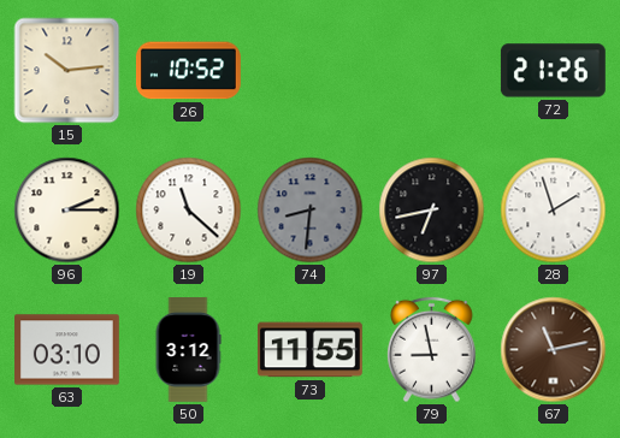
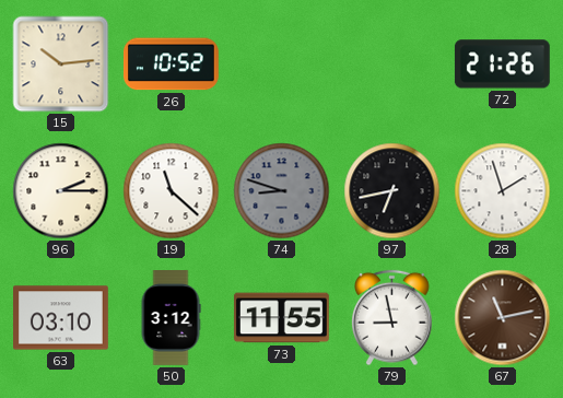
74: 8:31 -> 8:48 (282, 191)
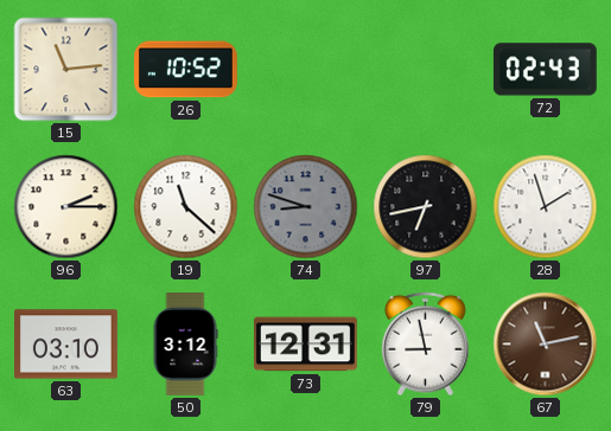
15: 10:14 -> 11:14 (66, 70)
72: 21:26 -> 02:43 (545, 70)
73: 11:55 -> 12:31 (305, 345)
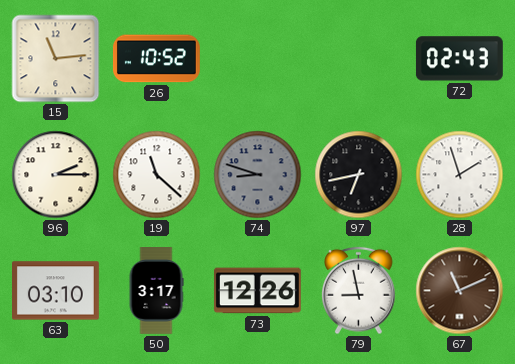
50: 3:12 -> 3:17 (156, 291)
73: 12:31 -> 12:26 (257, 291)
67: 11:13 -> 11:11 (460, 291)
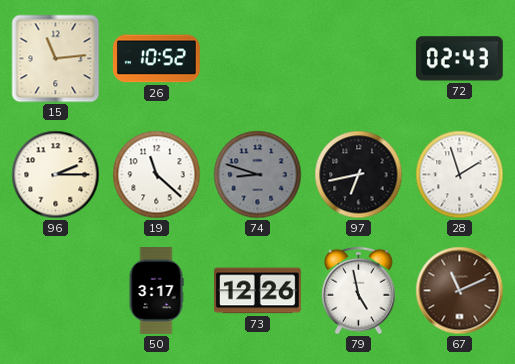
63: 03:10 -> none (56, 291)
79: 8:58 -> 4:58 (359, 291)
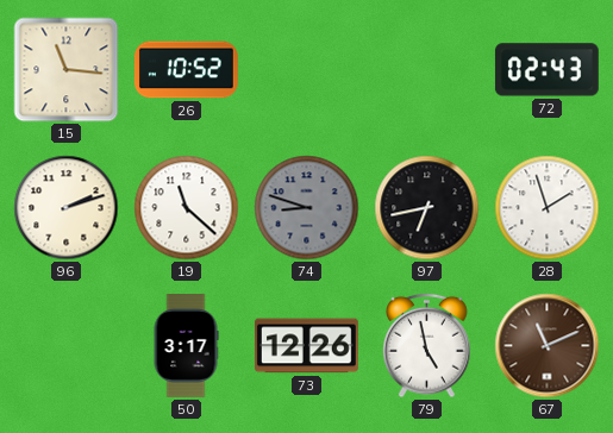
15: 11:14 -> 11:16 (67, 70)
96: 2:15 -> 2:12 (67, 208)
